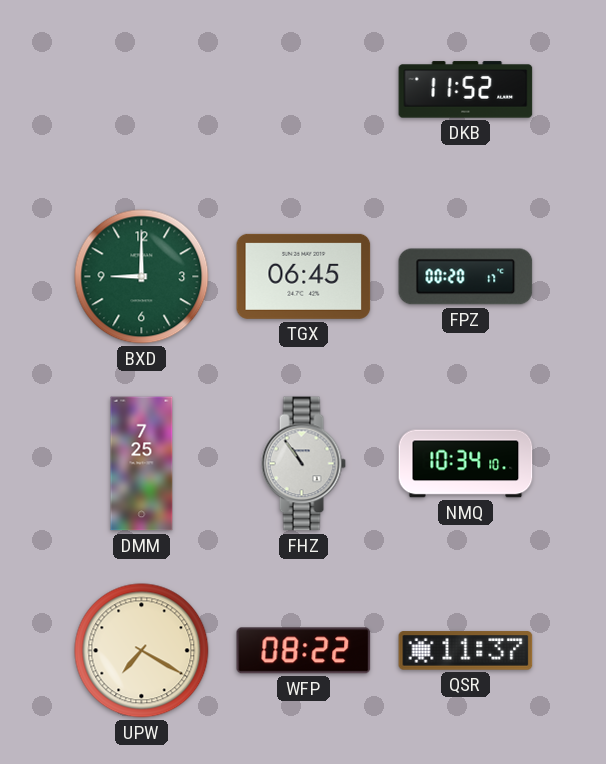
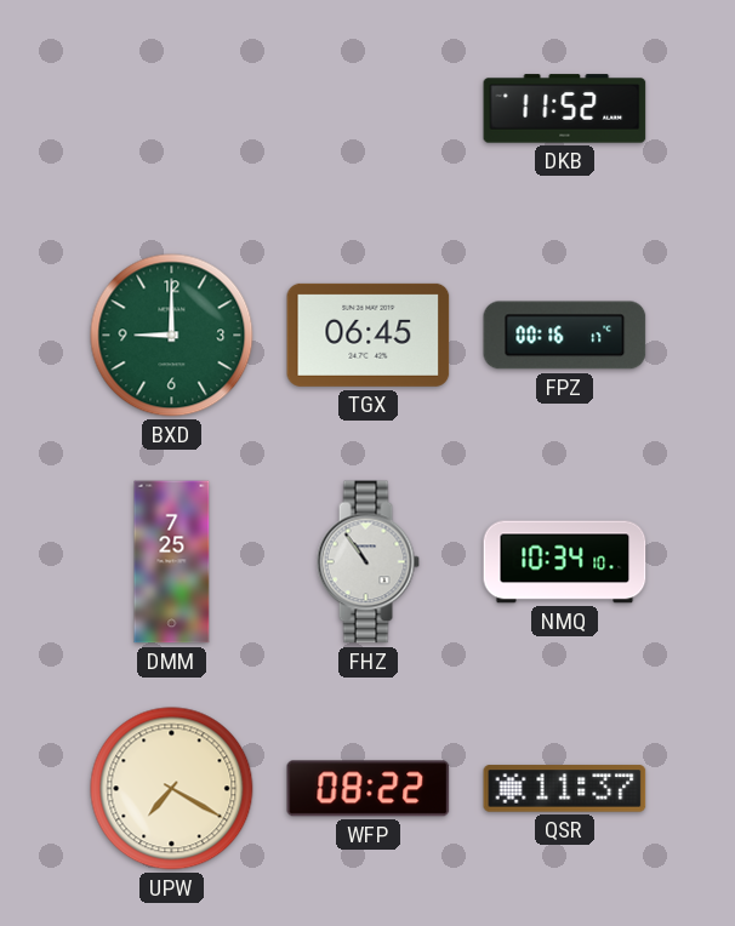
FPZ: 00:20 -> 00:16 (565, 336)
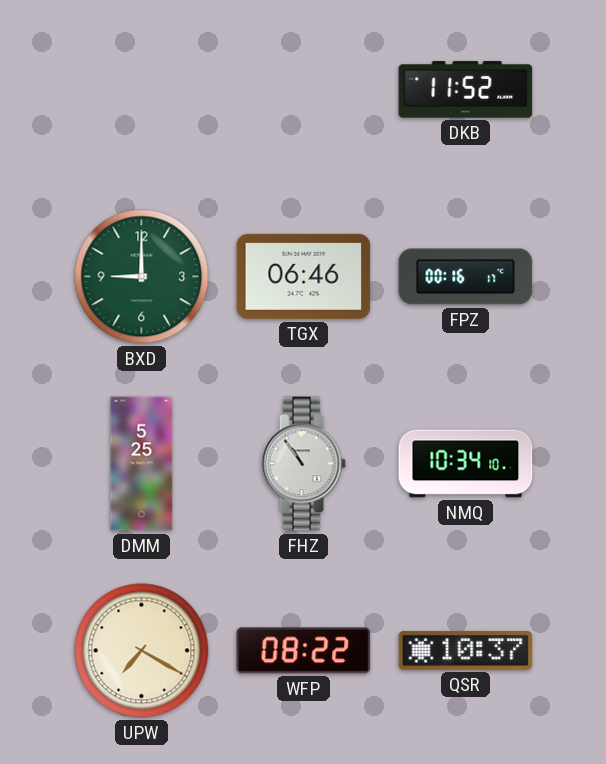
TGX: 06:45 -> 06:46 (304, 276)
DMM: 7:25 -> 5:25 (142, 464)
QSR: 11:37 -> 10:37 (466, 651)
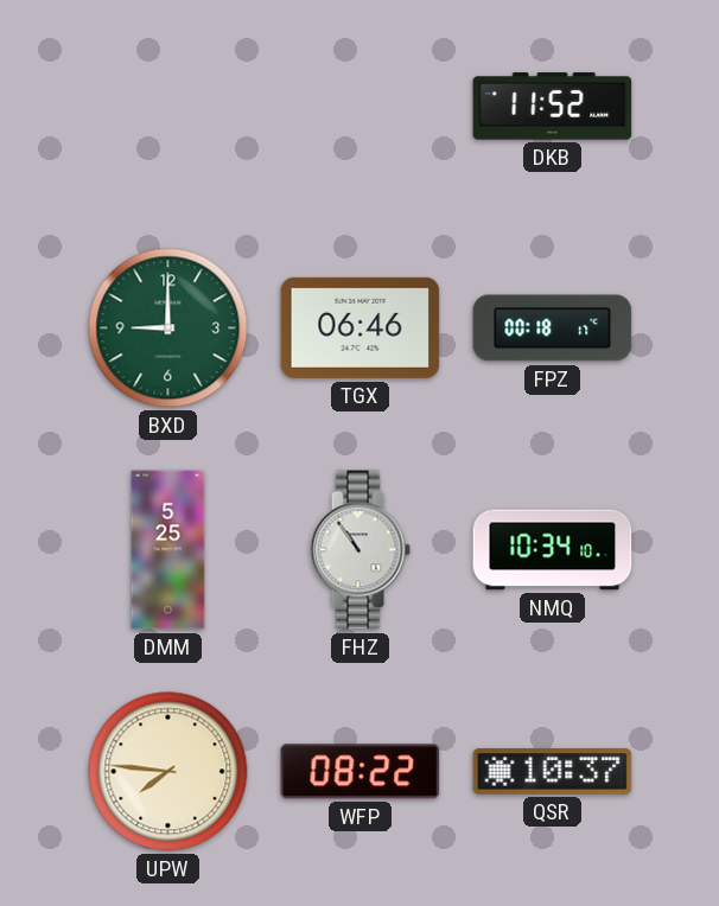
FPZ: 00:16 -> 00:18 (553, 328)
UPW: 7:20 -> 7:46 (168, 772)
